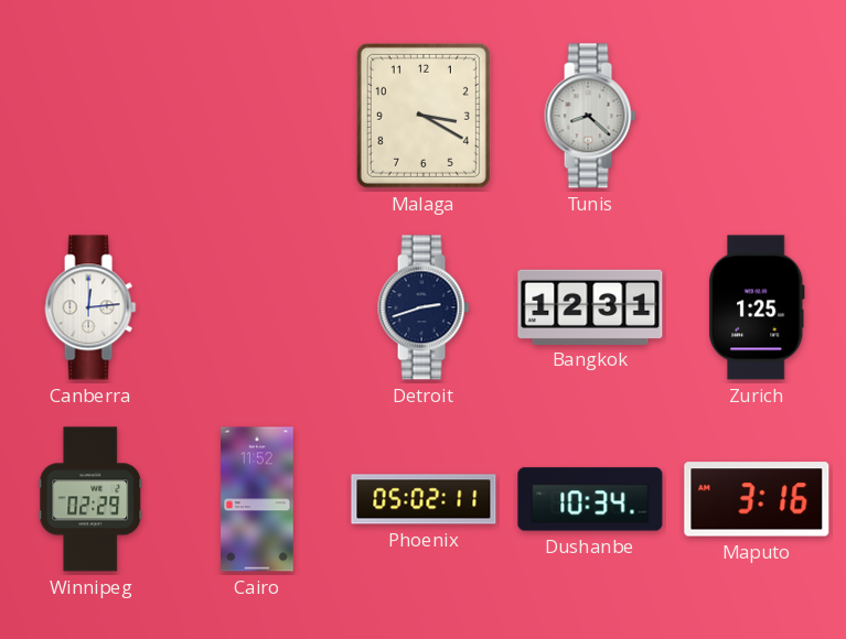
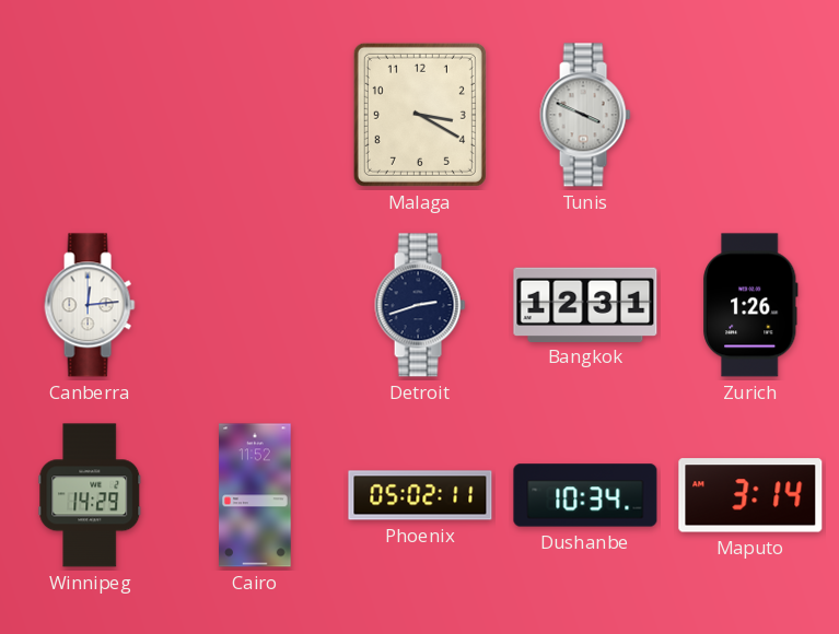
Tunis: 8:22 -> 3:49 (585, 115)
Zurich: 1:25 -> 1:26 (751, 305)
Winnipeg: 02:29 -> 14:29 (90, 495)
Maputo: 3:16 -> 3:14 (750, 495)
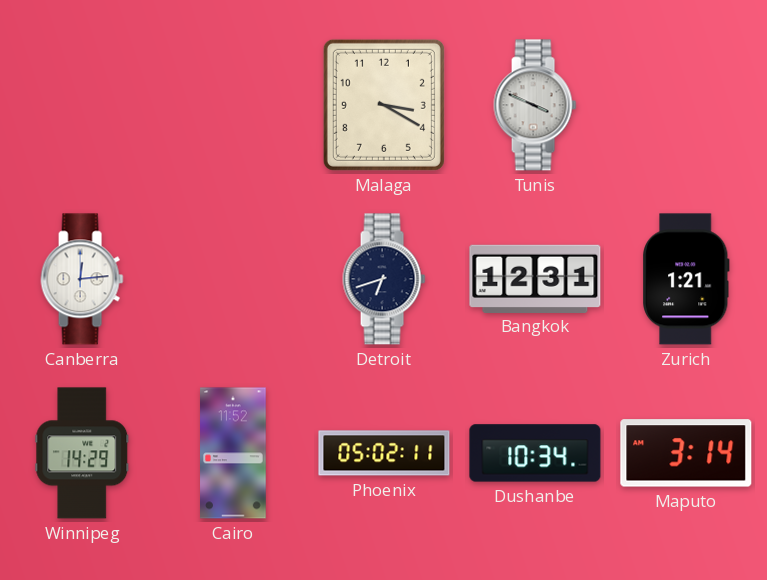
Detroit: 2:42 -> 6:42 (384, 279)
Zurich: 1:26 -> 1:21 (687, 279)
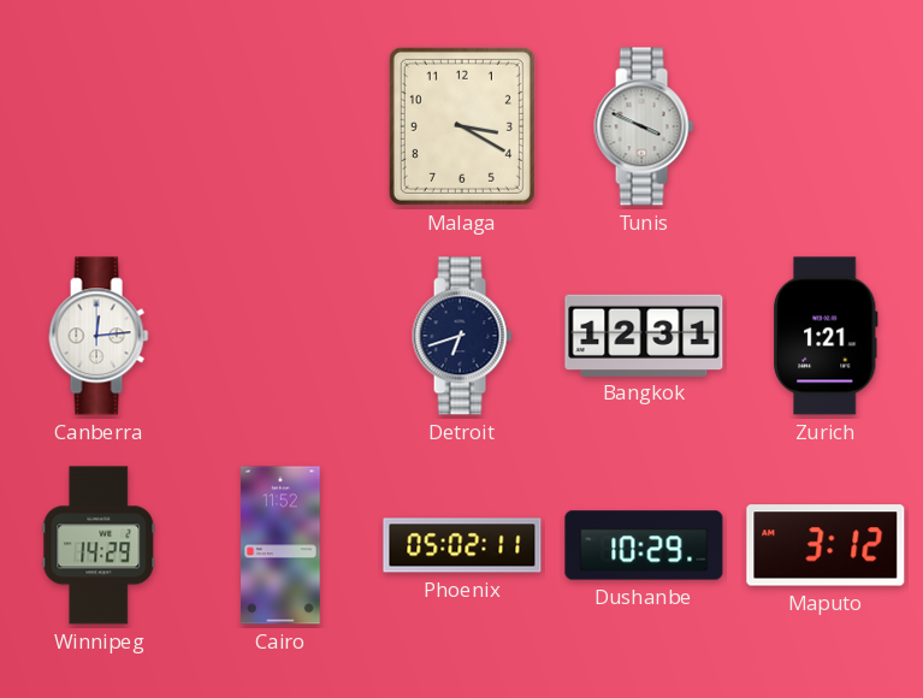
Dushanbe: 10:34 -> 10:29 (644, 545)
Maputo: 3:14 -> 3:12 (826, 545)
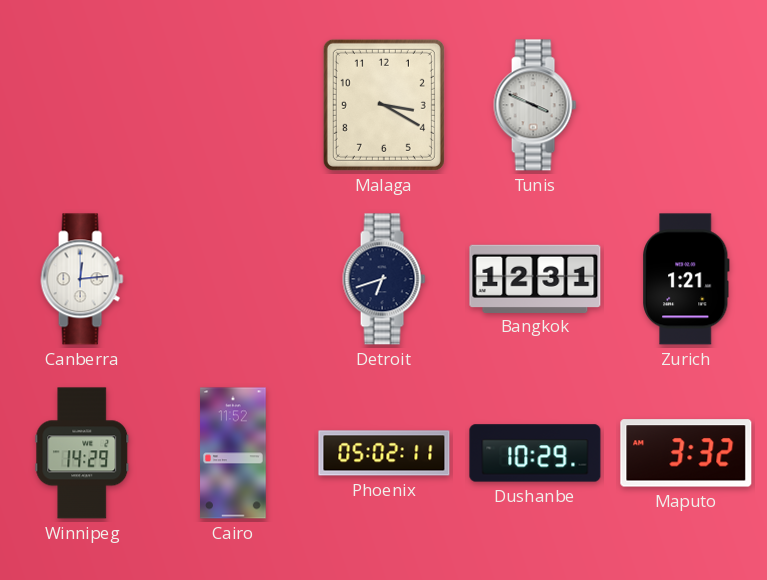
Maputo: 3:12 -> 3:32 (686, 453)
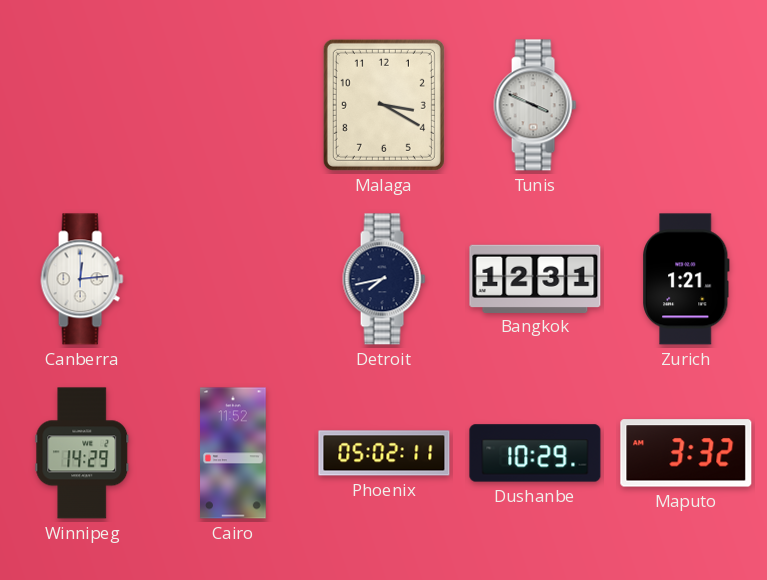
Detroit: 6:42 -> 7:43 (384, 279)
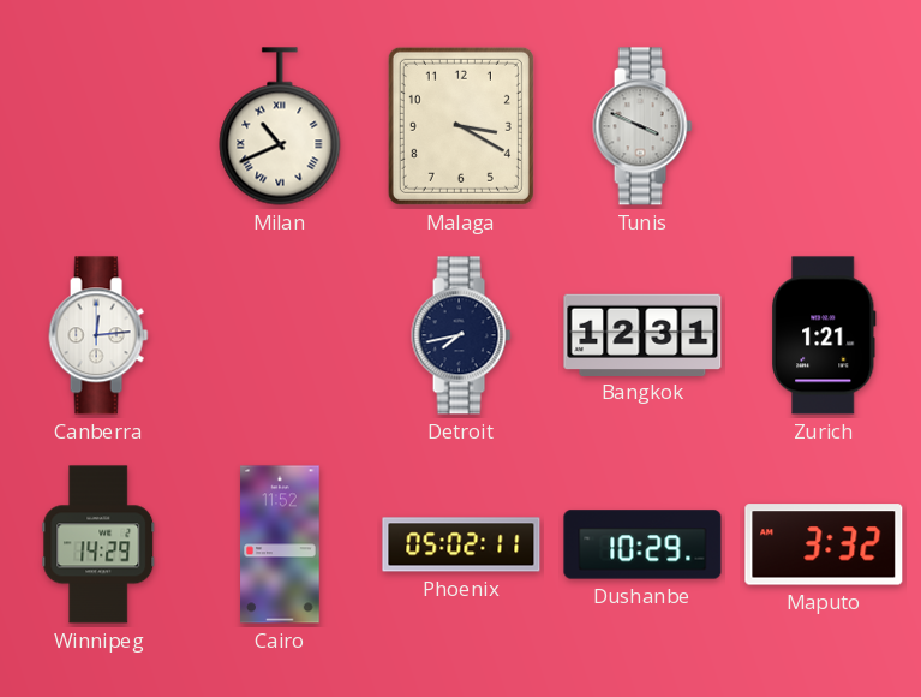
Milan: none -> 10:41 (280, 126)
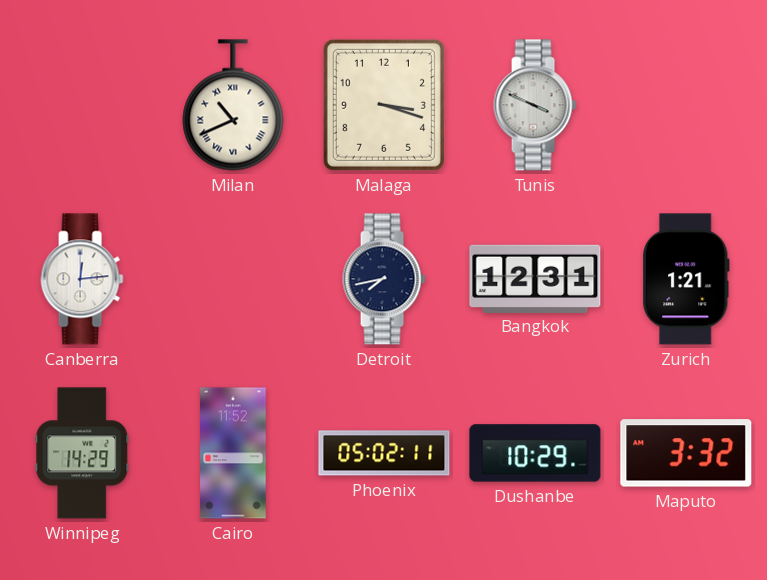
Malaga: 3:20 -> 3:18 (384, 105)
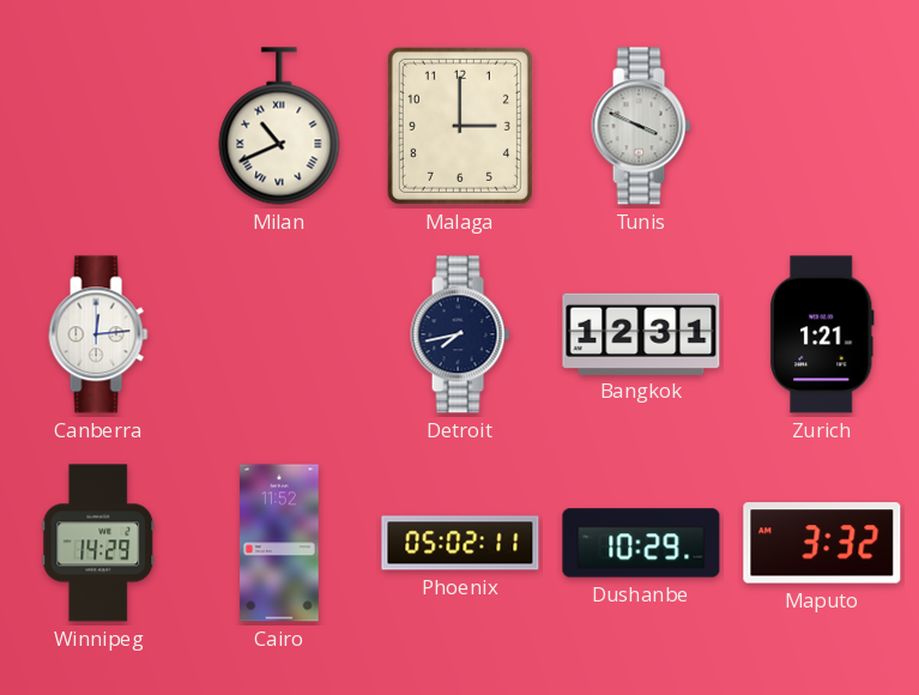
Malaga: 3:18 -> 3:00 (460, 126)
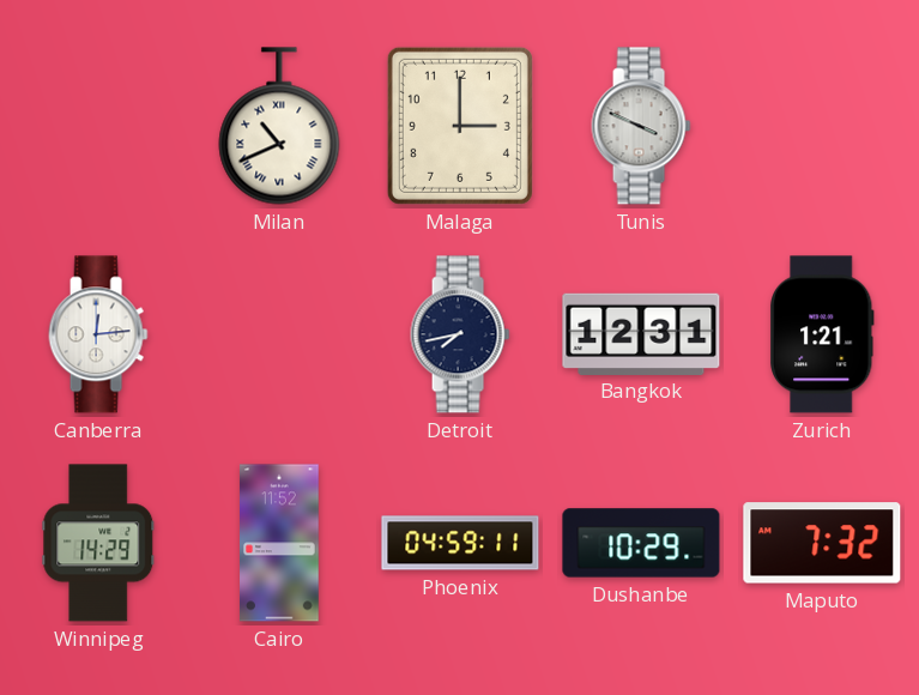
Phoenix: 05:02 -> 04:59 (460, 543)
Maputo: 3:32 -> 7:32 (822, 543)
